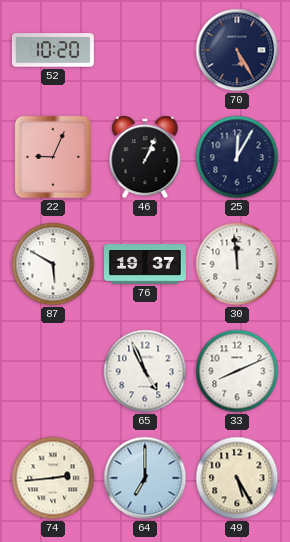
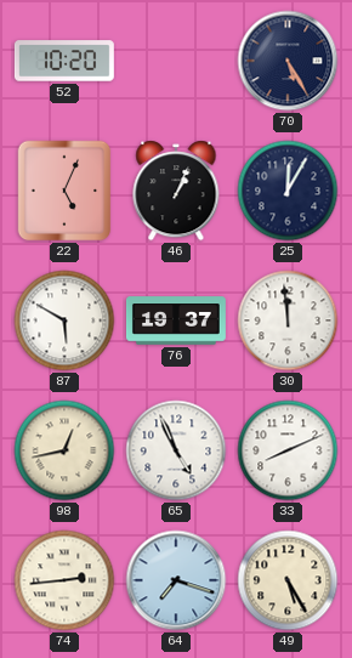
22: 9:04 -> 5:04 (64, 191)
98: none -> 12:43 (64, 450)
64: 7:00 -> 7:18 (176, 580)
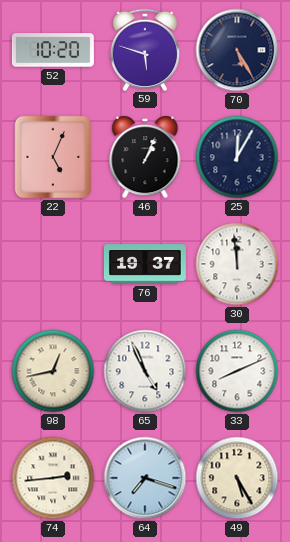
59: none -> 5:48 (144, 49)
87: 5:50 -> none (64, 321)
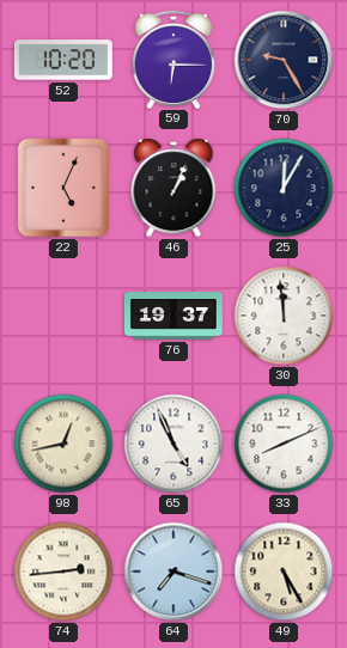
59: 5:48 -> 6:15 (172, 59)
70: 5:25 -> 9:25 (284, 60)
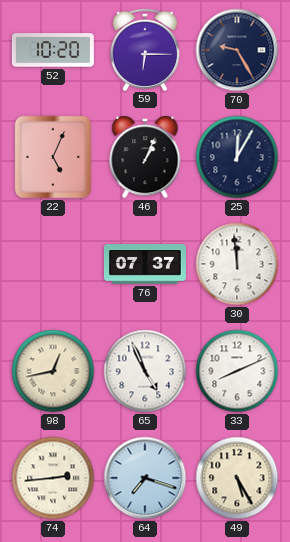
76: 19:37 -> 07:37 (146, 264)
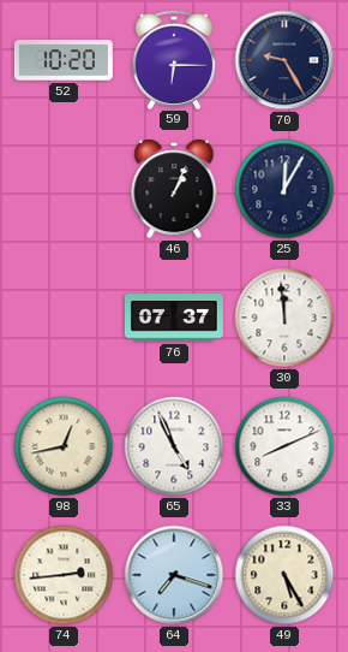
22: 5:04 -> none (53, 157)
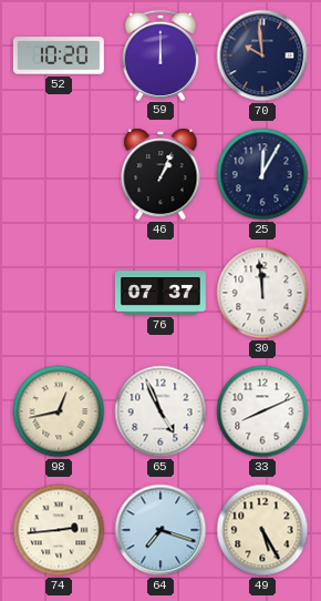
59: 6:15 -> 12:00 (159, 54)
70: 9:25 -> 9:59 (262, 55)
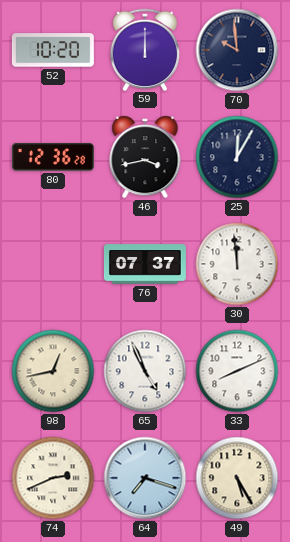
80: none -> 12:36 (53, 157)
46: 1:04 -> 3:43 (145, 157)
74: 2:44 -> 2:41 (53, 478)
